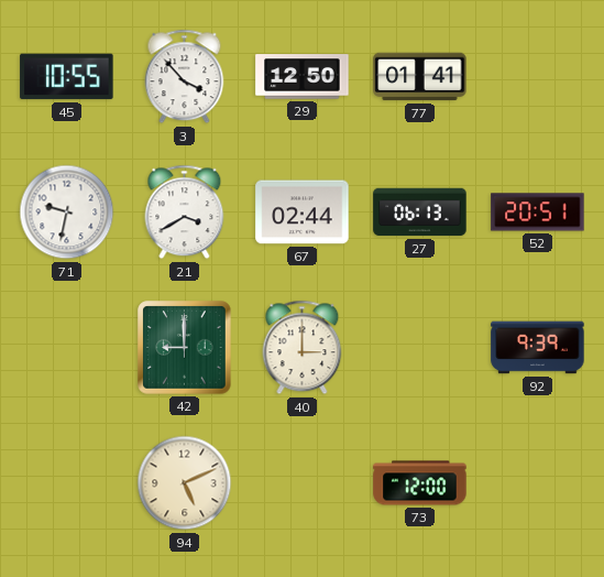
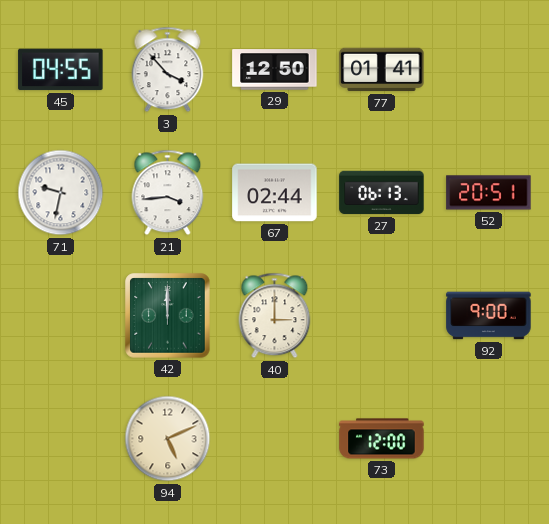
45: 10:55 -> 04:55 (61, 70)
21: 3:40 -> 3:44 (168, 193)
42: 9:00 -> 12:00 (168, 316)
92: 9:39 -> 9:00 (489, 316)
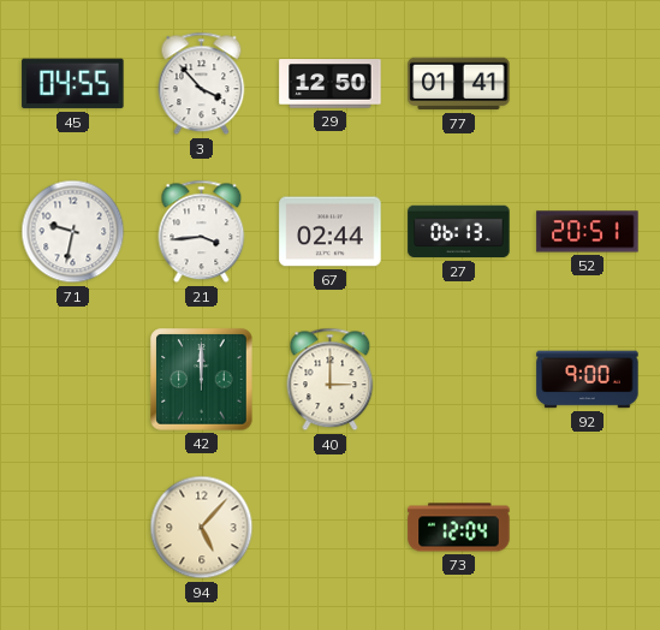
94: 5:11 -> 5:07 (202, 528)
73: 12:00 -> 12:04 (459, 528)
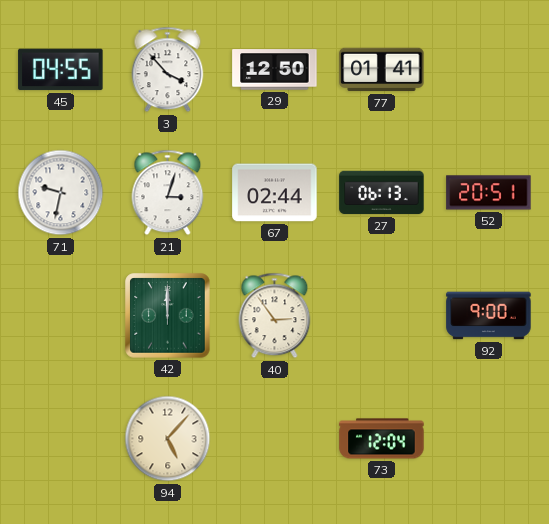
21: 3:44 -> 3:03 (168, 193)
40: 3:00 -> 2:54 (275, 316)
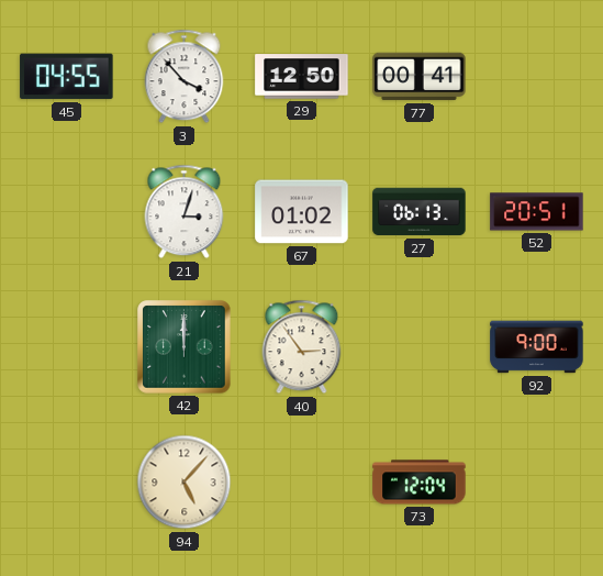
77: 01:41 -> 00:41 (420, 77)
71: 9:32 -> none (61, 193)
67: 02:44 -> 01:02 (302, 212)
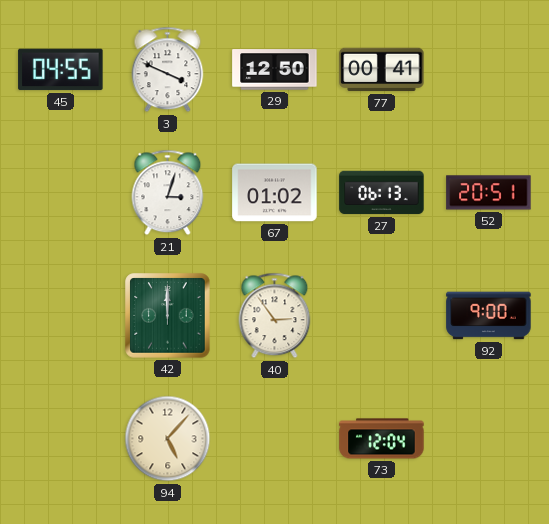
3: 3:53 -> 3:49 (168, 70)
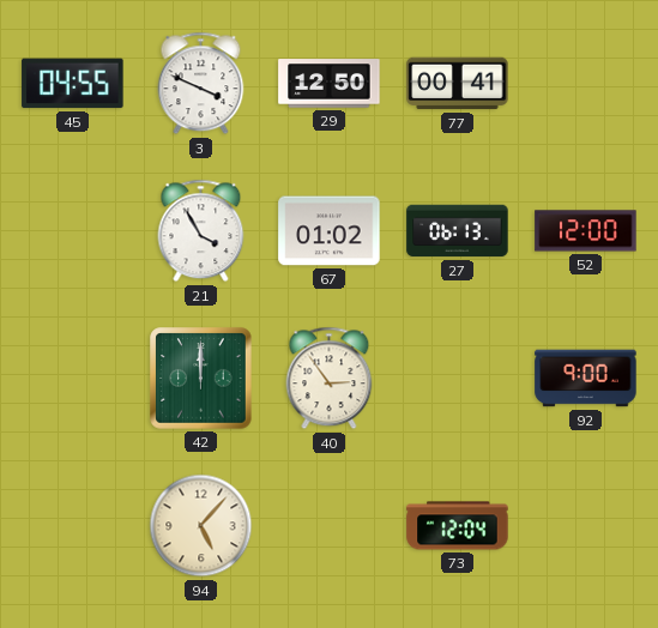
21: 3:03 -> 3:55 (201, 231)
52: 20:51 -> 12:00 (586, 231)
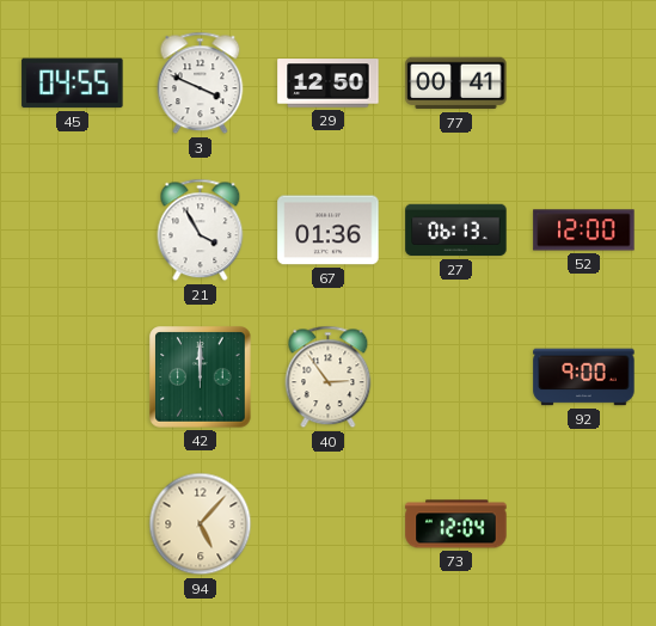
67: 01:02 -> 01:36 (329, 231)
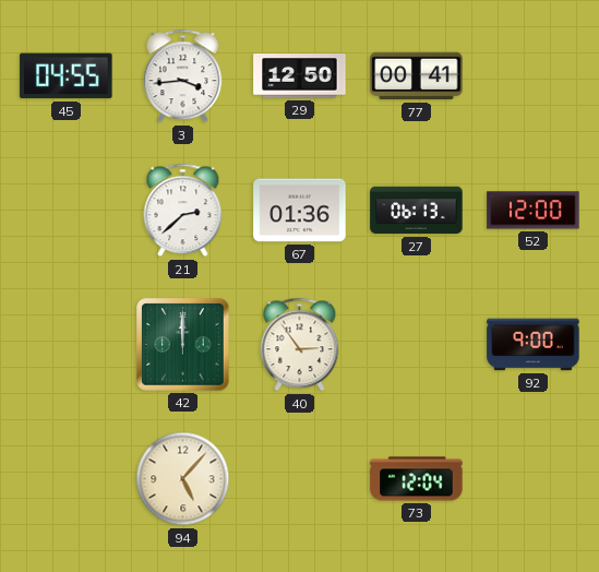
3: 3:49 -> 3:44 (183, 76)
21: 3:55 -> 2:38 (183, 211)
